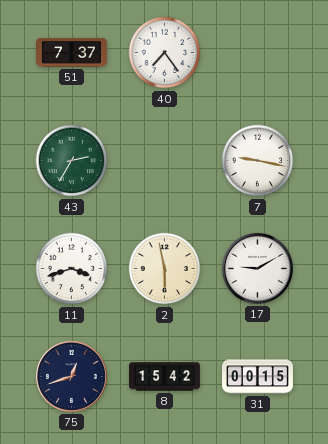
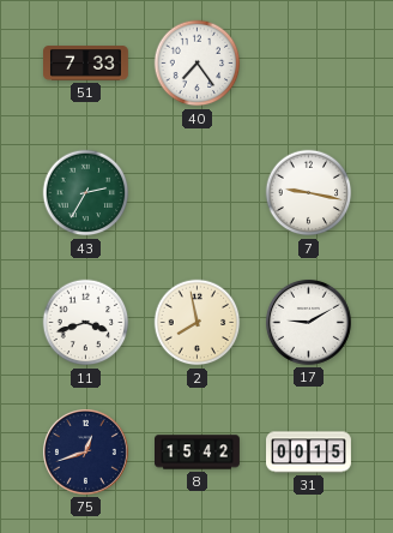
51: 7:37 -> 7:33 (86, 64)
2: 5:58 -> 7:58 (198, 323)
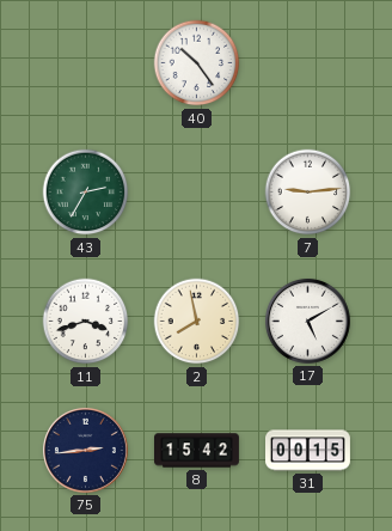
51: 7:33 -> none (86, 64)
40: 7:24 -> 10:24 (197, 63)
7: 9:17 -> 9:14 (308, 193)
17: 9:10 -> 5:10 (307, 321)
75: 12:42 -> 2:44 (85, 450)
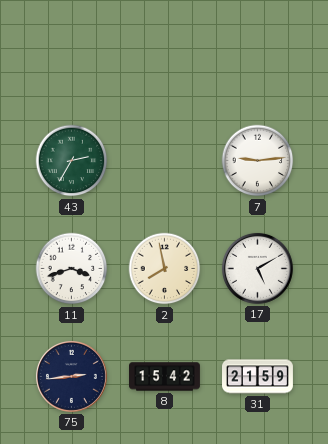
40: 10:24 -> none (197, 63)
31: 00:15 -> 21:59 (258, 377)
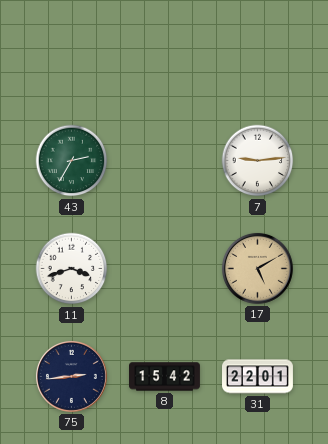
2: 7:58 -> none (165, 269)
17 dial: white -> champagne (257, 268)
31: 21:59 -> 22:01 (258, 377)
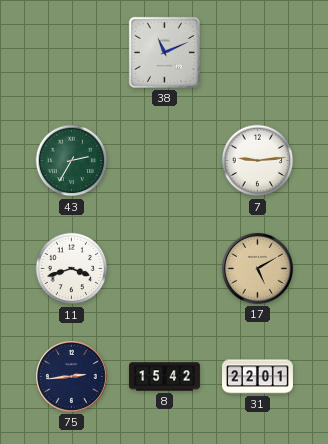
38: none -> 11:11 (164, 52)
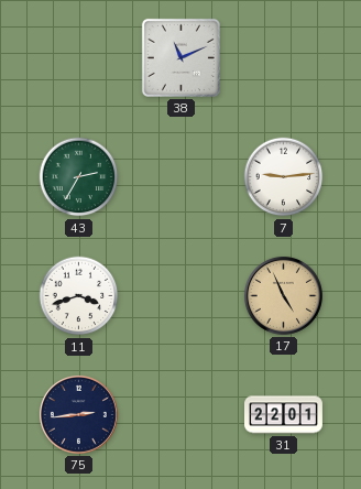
17: 5:10 -> 4:56 (283, 295)
8: 15:42 -> none (165, 377)
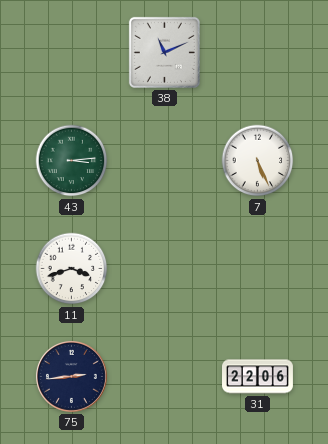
43: 2:35 -> 3:14 (72, 161)
7: 9:14 -> 5:26 (258, 161)
17: 4:56 -> none (283, 295)
31: 22:01 -> 22:06 (258, 377)
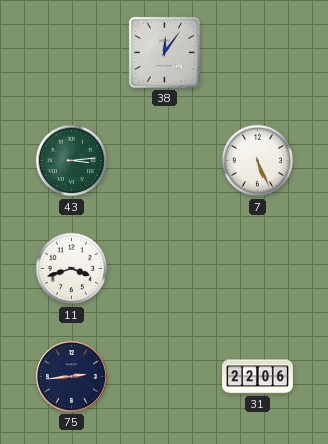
38: 11:11 -> 12:06 (164, 52)
